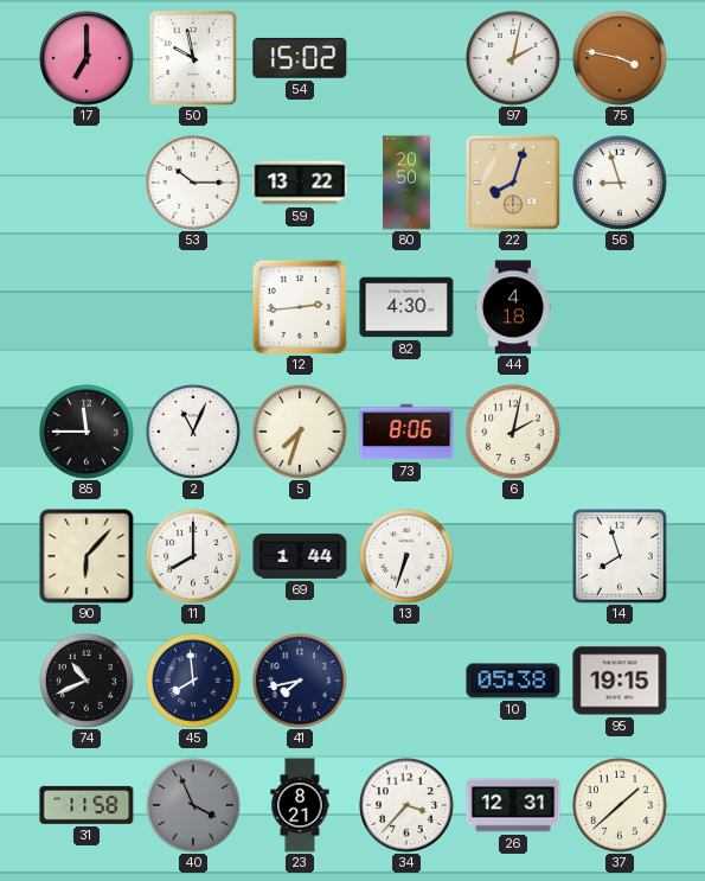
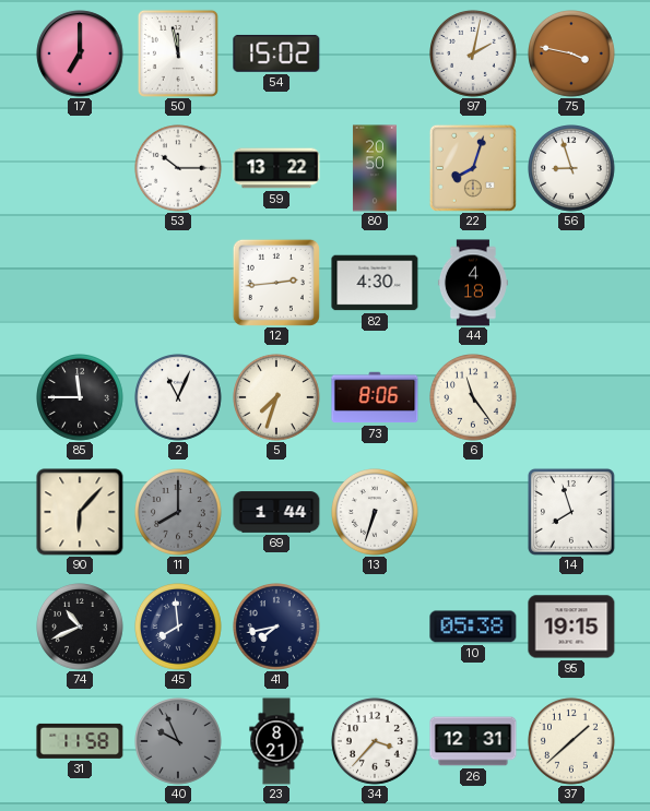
50: 9:58 -> 11:58 (178, 53)
6: 2:02 -> 11:24 (474, 398)
11 dial: white -> grey (179, 513)
40: 3:56 -> 9:56 (179, 742)
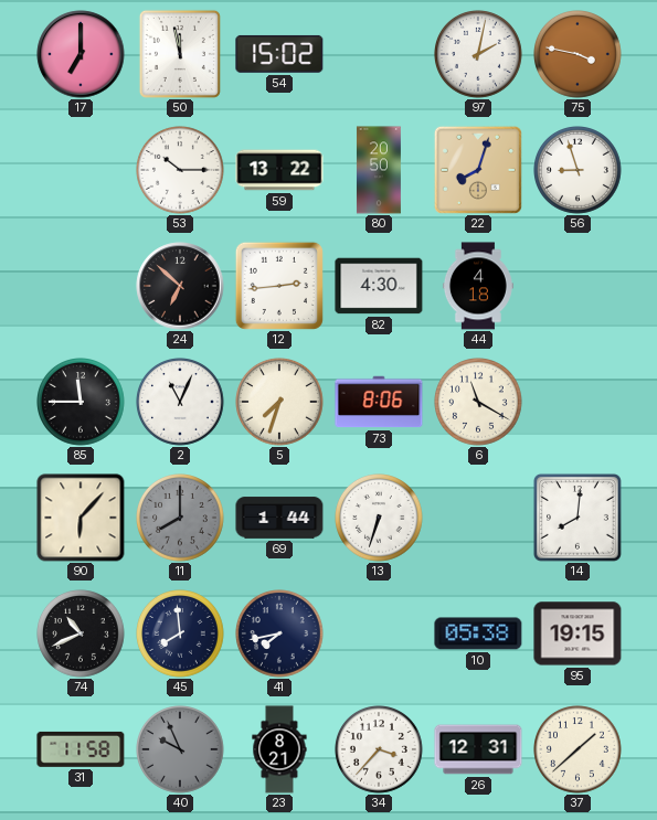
24: none -> 6:52 (180, 286)
6: 11:24 -> 11:20 (479, 403)
14: 7:57 -> 8:01 (577, 518)
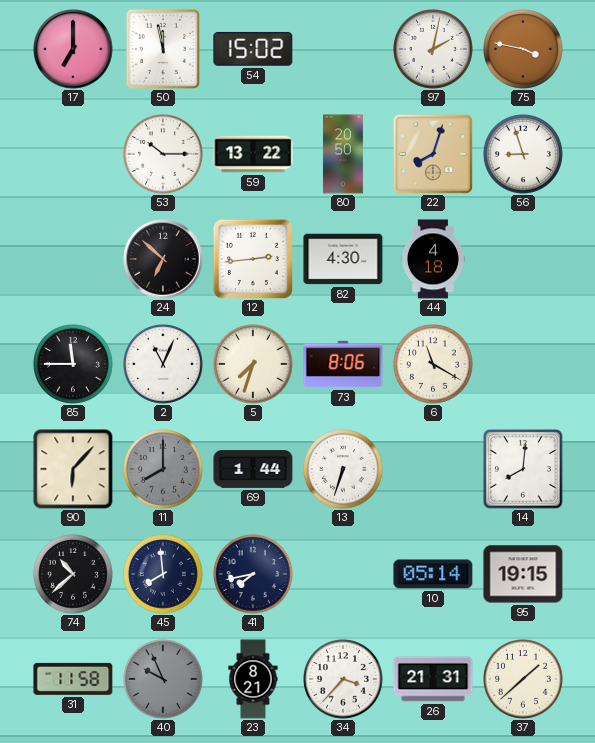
74: 10:41 -> 10:38 (74, 575)
10: 05:38 -> 05:14 (433, 574)
26: 12:31 -> 21:31 (433, 679)
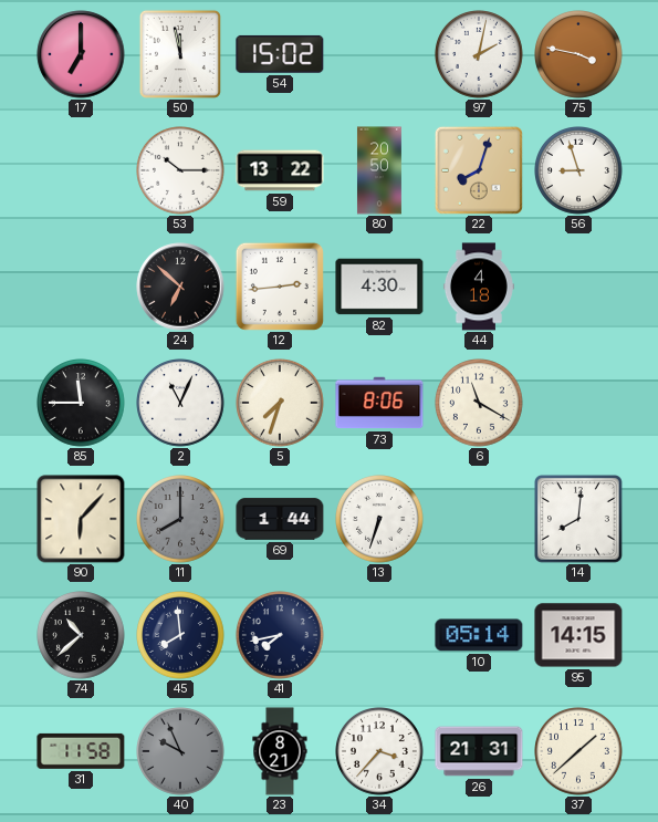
95: 19:15 -> 14:15 (578, 635)
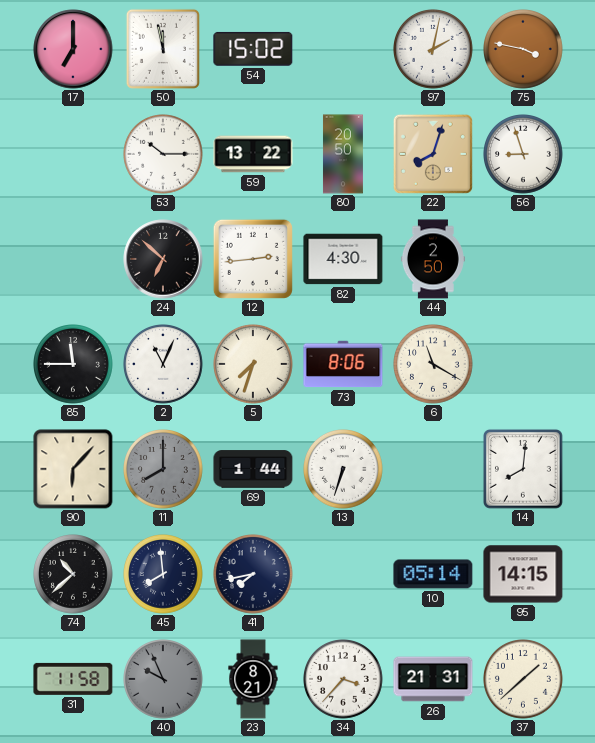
44: 4:18 -> 2:50 (433, 259)
